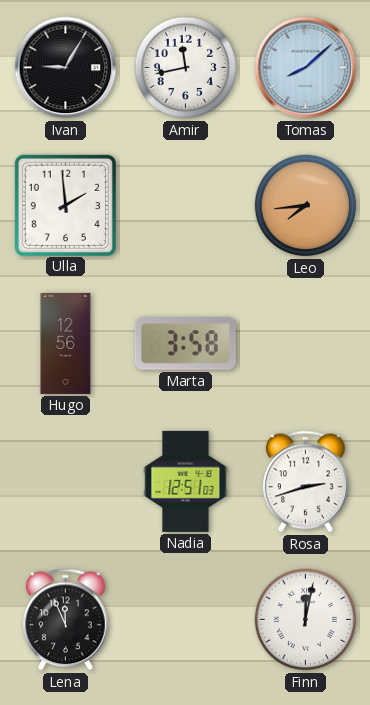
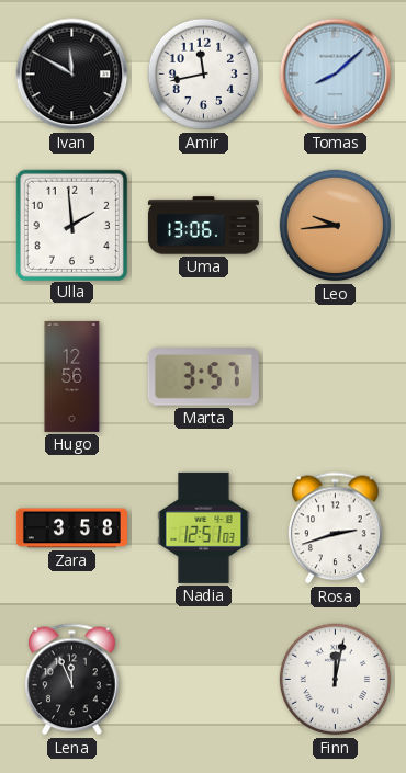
Ivan: 9:05 -> 11:50 (72, 75)
Uma: none -> 13:06 (203, 226)
Leo: 7:44 -> 9:44 (336, 226)
Marta: 3:58 -> 3:57 (203, 377)
Zara: none -> 3:58 (71, 528)
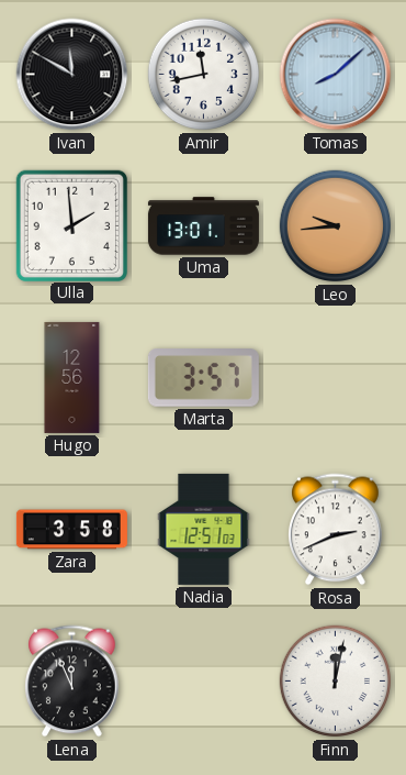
Uma: 13:06 -> 13:01 (203, 226)
Rosa: 2:42 -> 2:41 (336, 530)
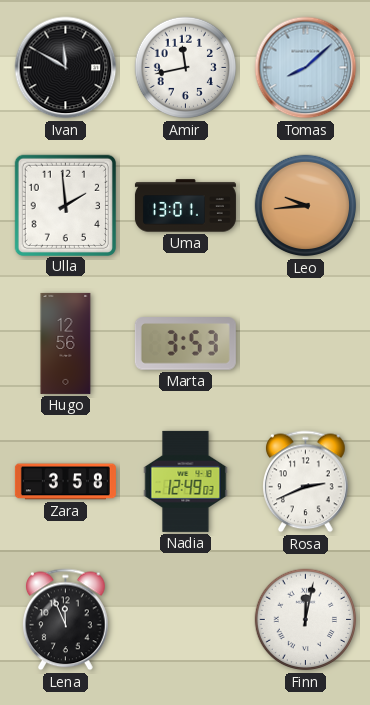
Marta: 3:57 -> 3:53 (185, 344)
Nadia: 12:51 -> 12:49 (186, 481)
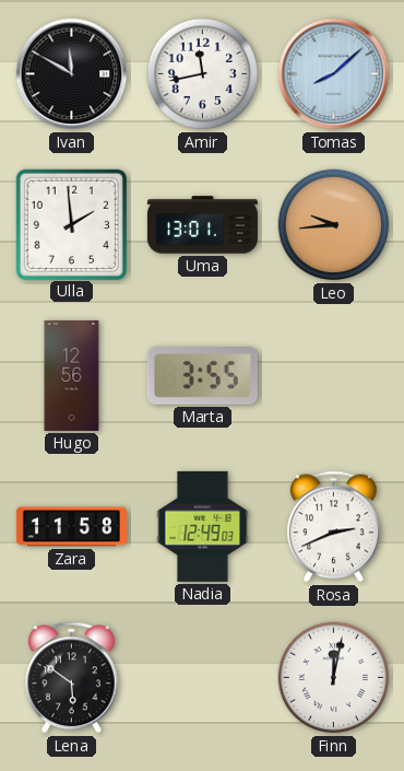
Marta: 3:53 -> 3:55 (202, 376)
Zara: 3:58 -> 11:58 (71, 527)
Lena: 11:56 -> 5:51 (72, 678)
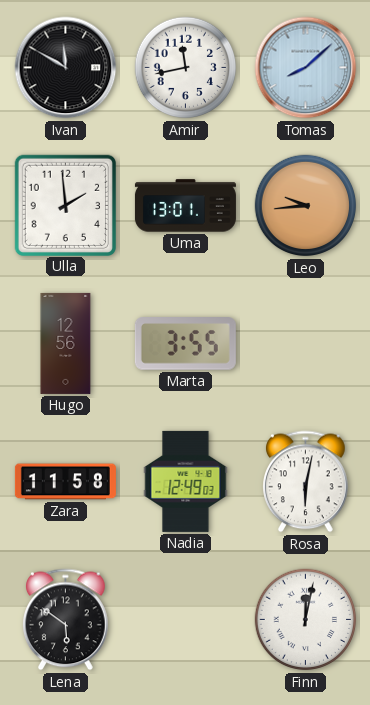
Rosa: 2:41 -> 6:02 (306, 482)
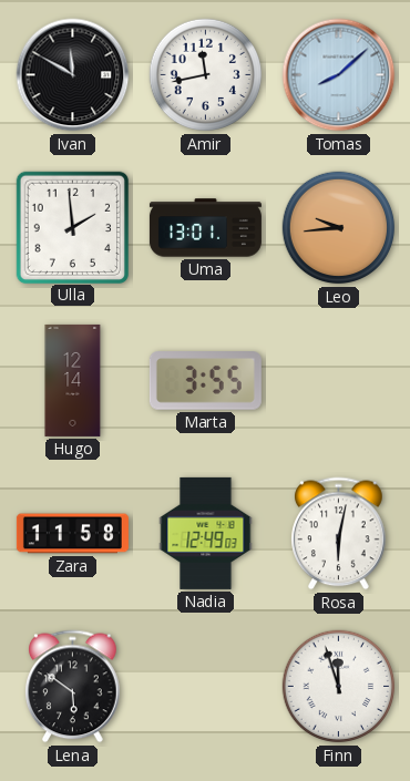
Hugo: 12:56 -> 12:14 (73, 380)
Finn: 12:02 -> 11:57 (339, 687)
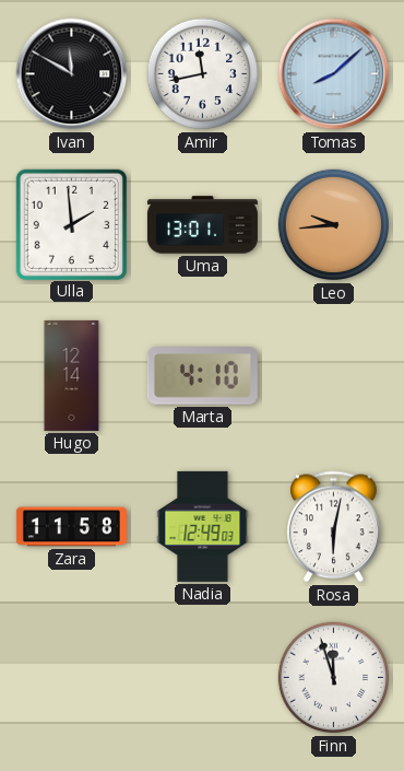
Marta: 3:55 -> 4:10 (202, 376)
Lena: 5:51 -> none (73, 687)
